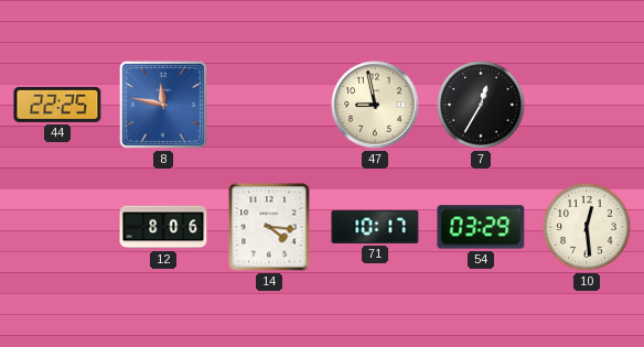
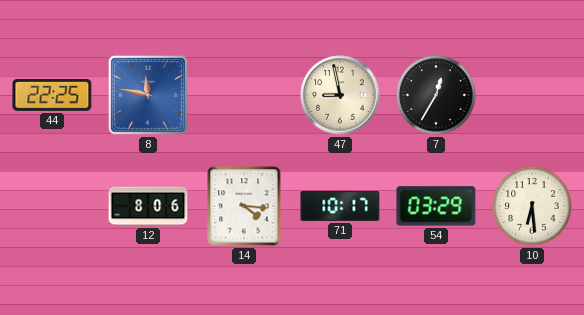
10: 12:29 -> 6:29 (532, 206)
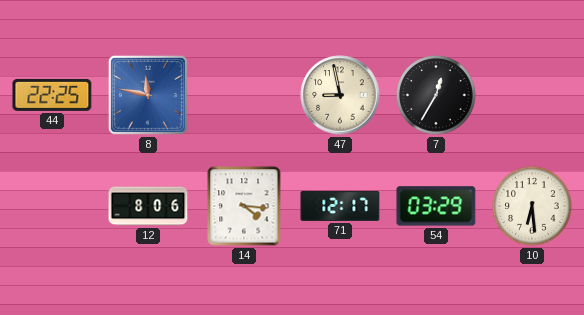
71: 10:17 -> 12:17 (340, 206)
